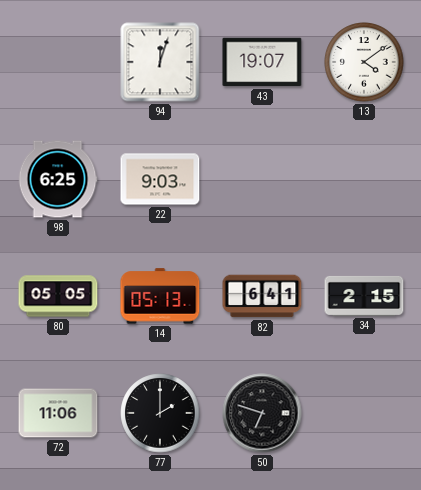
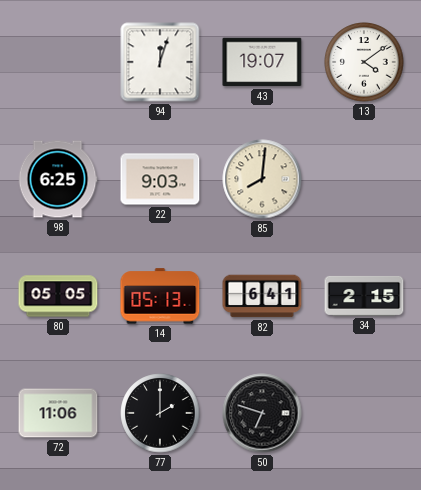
85: none -> 8:01 (262, 179)
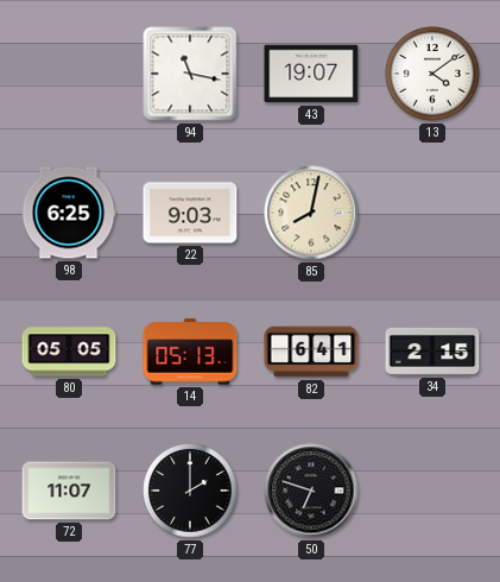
94: 12:03 -> 11:17 (190, 74)
85: 8:01 -> 8:02 (311, 213)
72: 11:06 -> 11:07 (69, 491)
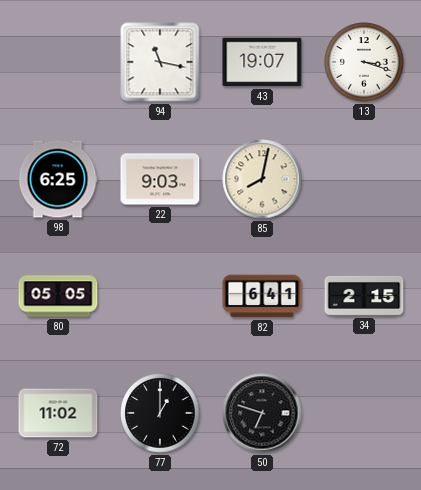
13: 4:09 -> 3:18 (364, 62)
14: 05:13 -> none (190, 352)
72: 11:07 -> 11:02 (58, 413)
77: 2:00 -> 1:00 (160, 413)
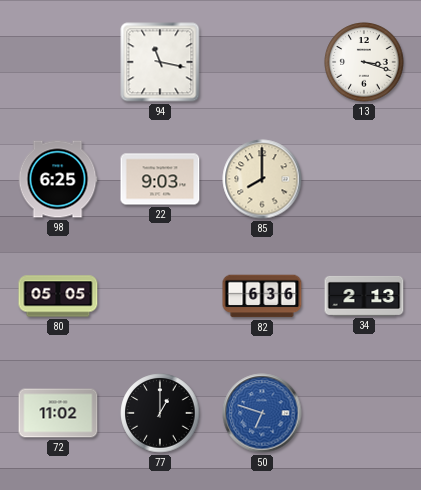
43: 19:07 -> none (262, 62)
85: 8:02 -> 8:00 (262, 179)
82: 6:41 -> 6:36 (262, 296)
34: 2:15 -> 2:13 (364, 296)
50 dial: black -> blue (262, 413)
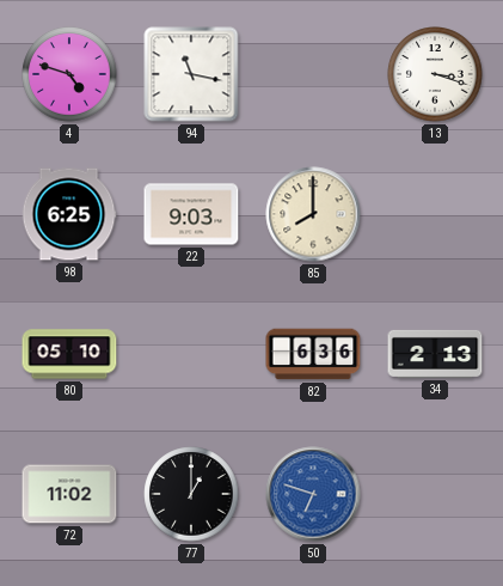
4: none -> 4:48 (69, 74)
80: 05:05 -> 05:10 (69, 354)
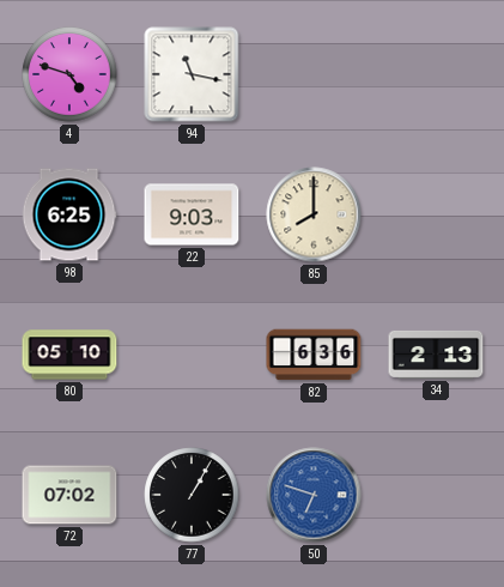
13: 3:18 -> none (435, 74)
72: 11:02 -> 07:02 (69, 495)
77: 1:00 -> 1:05 (192, 495)
